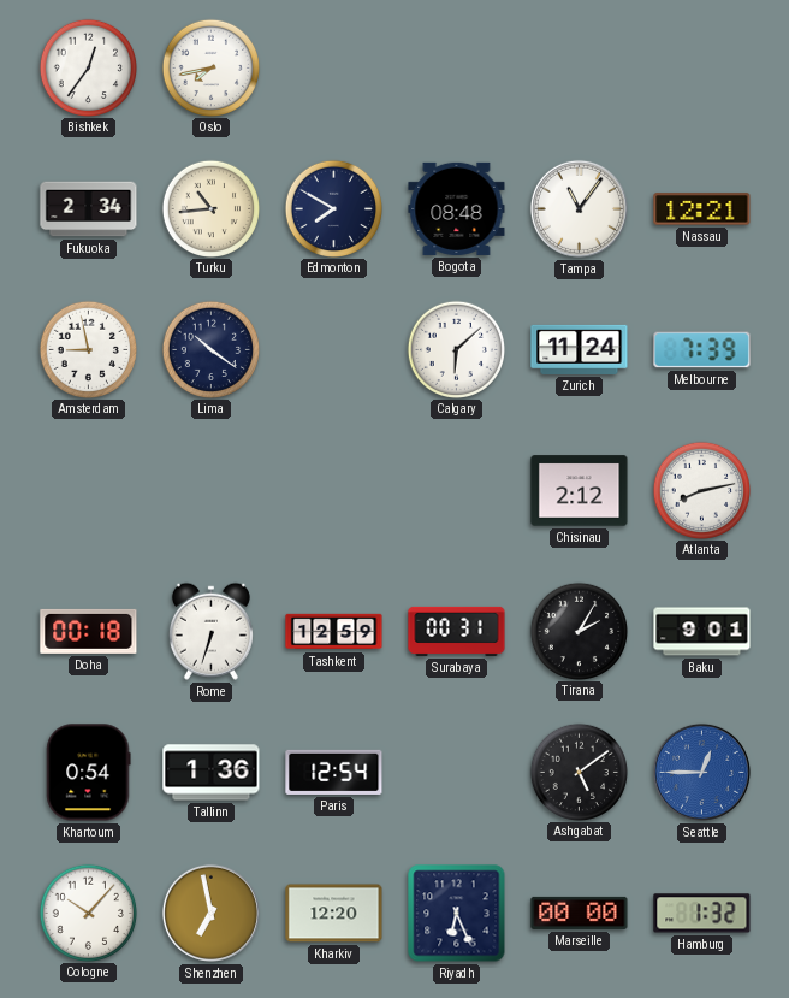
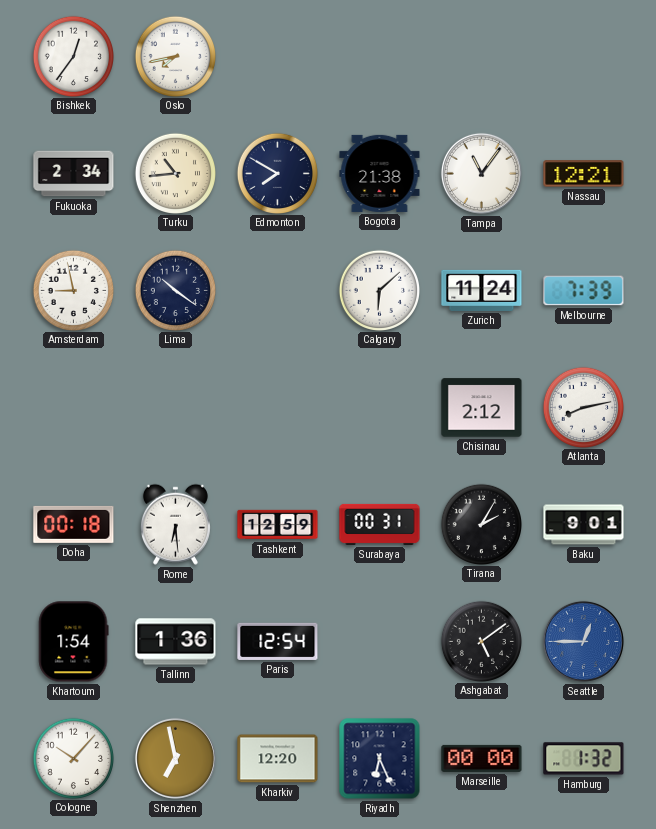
Bogota: 08:48 -> 21:38 (380, 173)
Rome: 6:33 -> 6:29 (175, 524)
Khartoum: 0:54 -> 1:54 (74, 642)
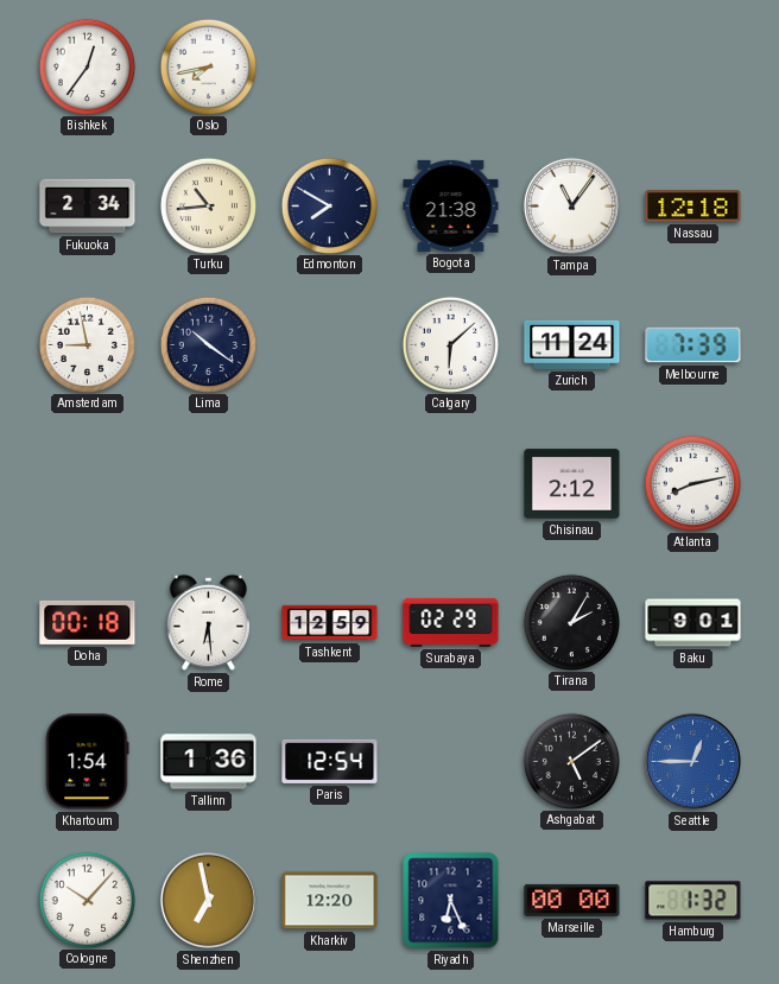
Nassau: 12:21 -> 12:18 (693, 207)
Surabaya: 00:31 -> 02:29 (451, 622)
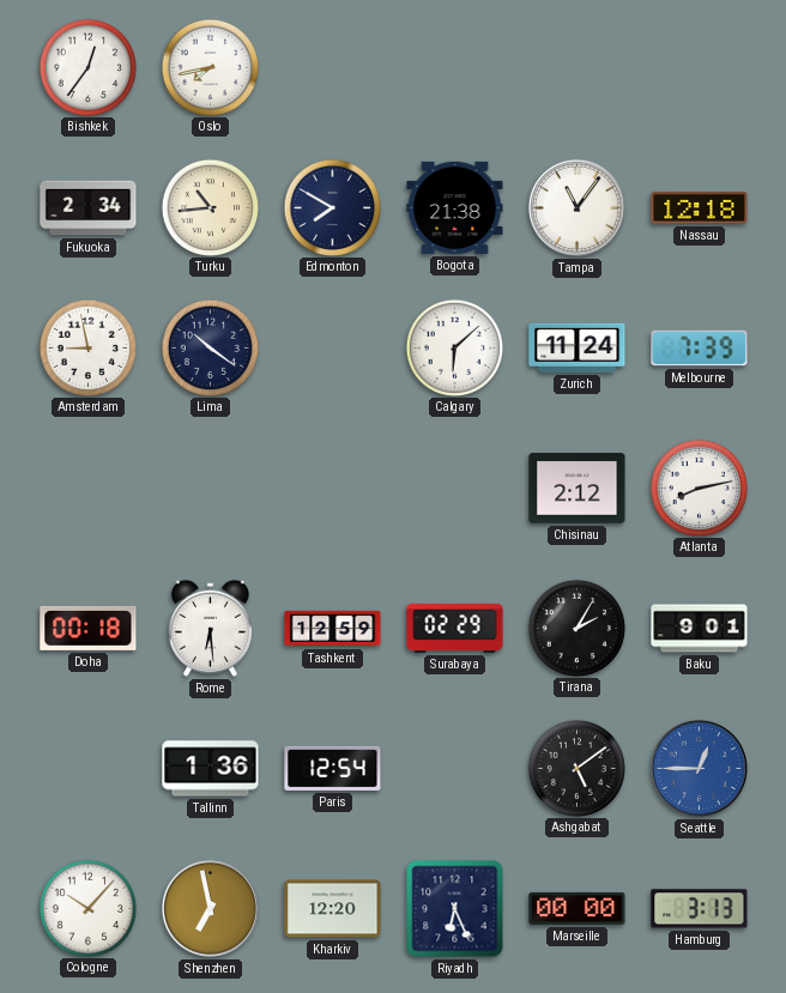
Khartoum: 1:54 -> none (88, 762)
Hamburg: 1:32 -> 3:13 (700, 909)
